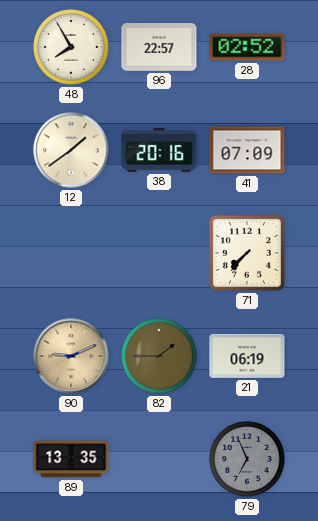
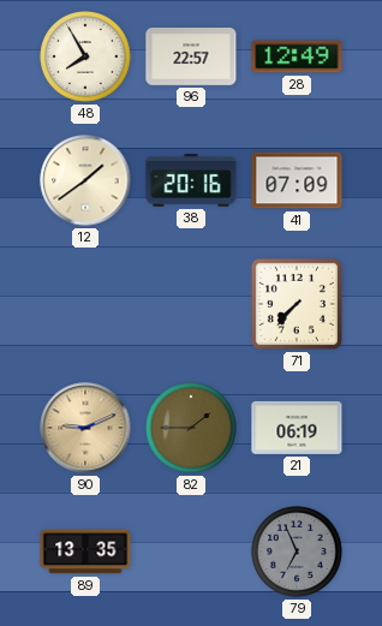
28: 02:52 -> 12:49 (297, 56)
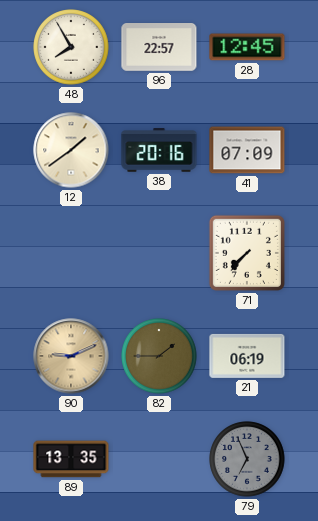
28: 12:49 -> 12:45 (247, 47)
